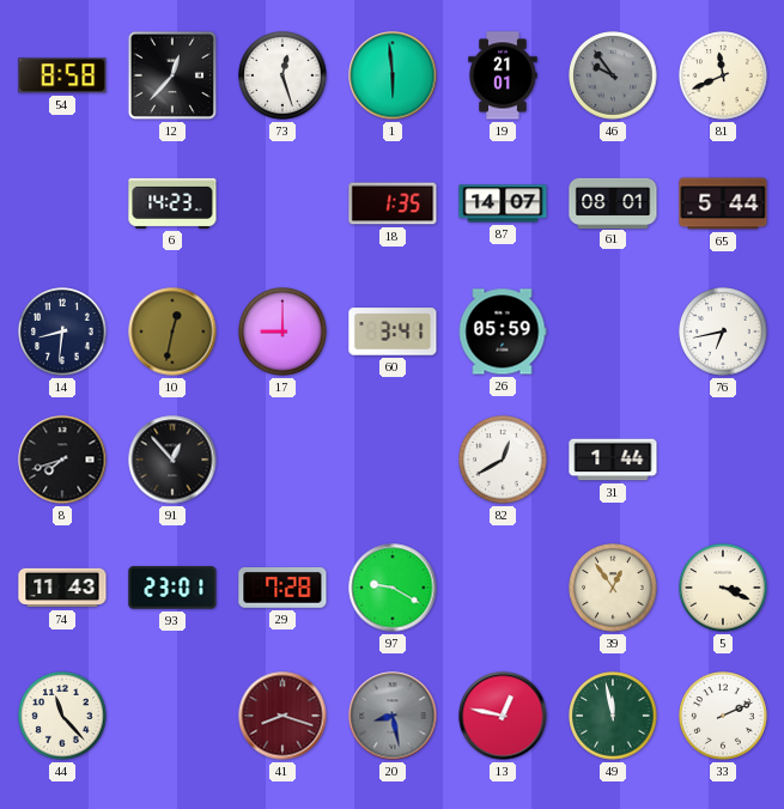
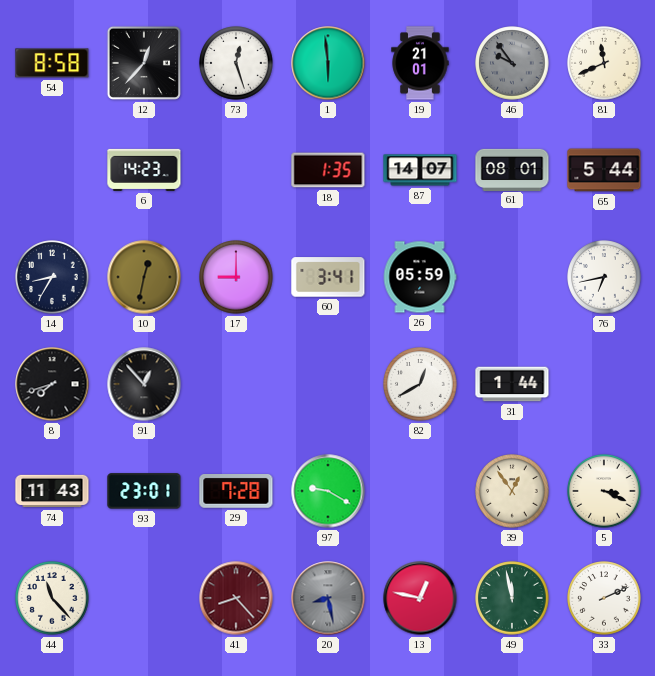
14: 8:31 -> 8:35 (52, 277)
41: 8:18 -> 8:23 (236, 598)
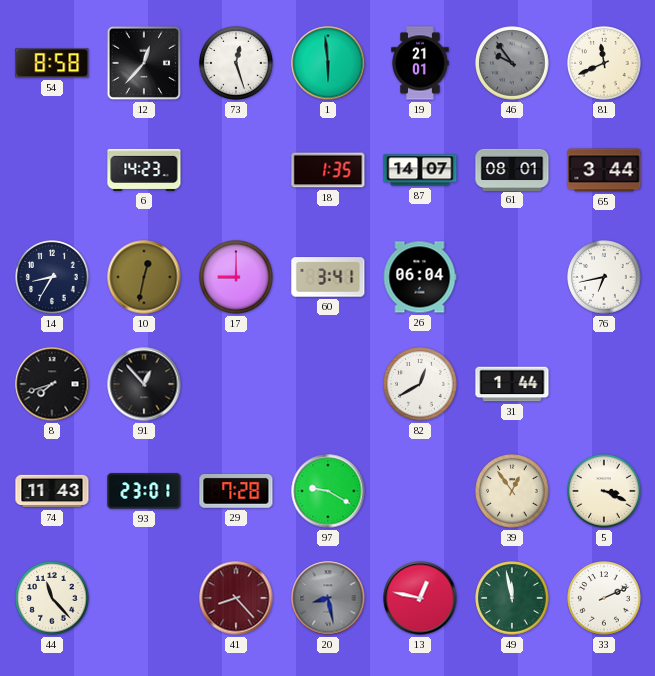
65: 5:44 -> 3:44 (604, 170)
26: 05:59 -> 06:04 (420, 277)
